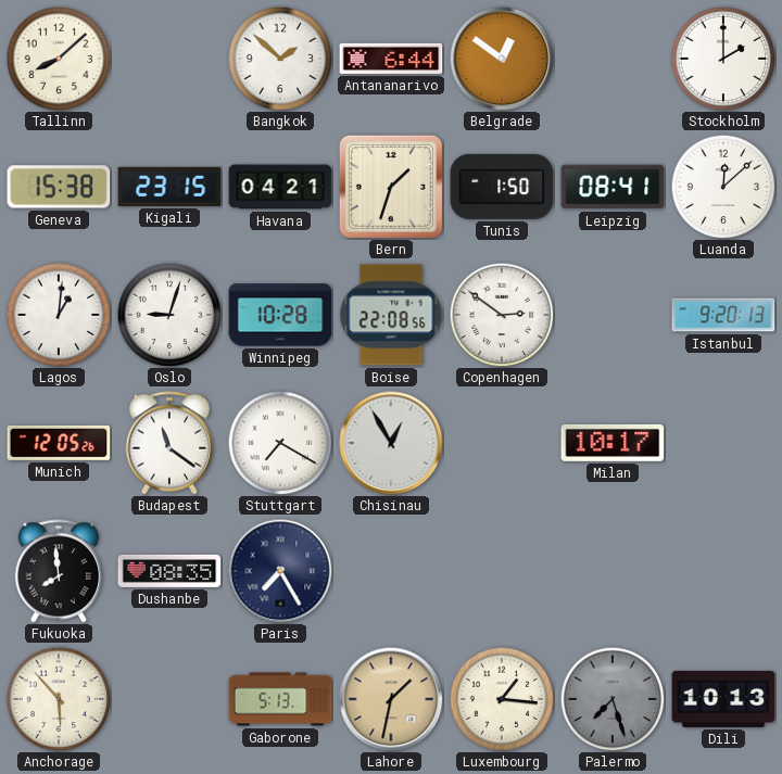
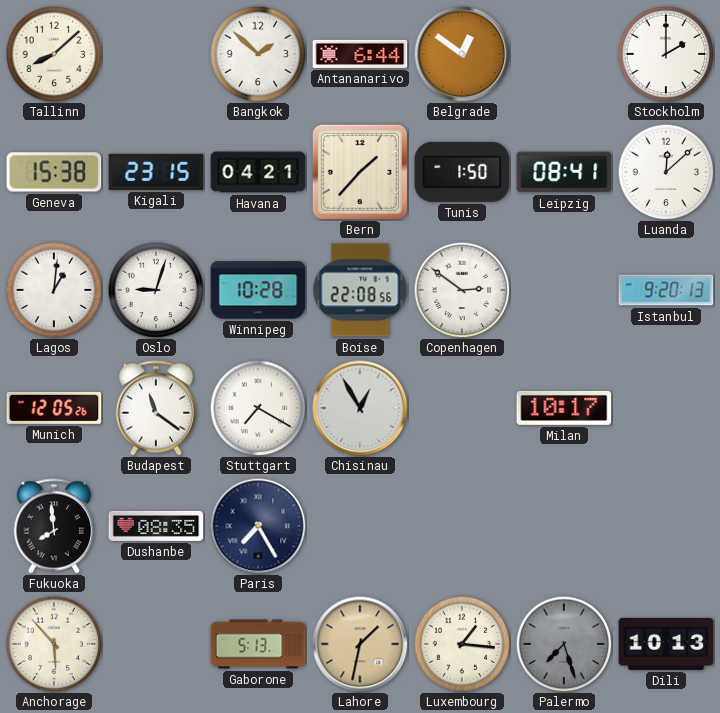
Bern: 1:33 -> 1:37 (360, 172)
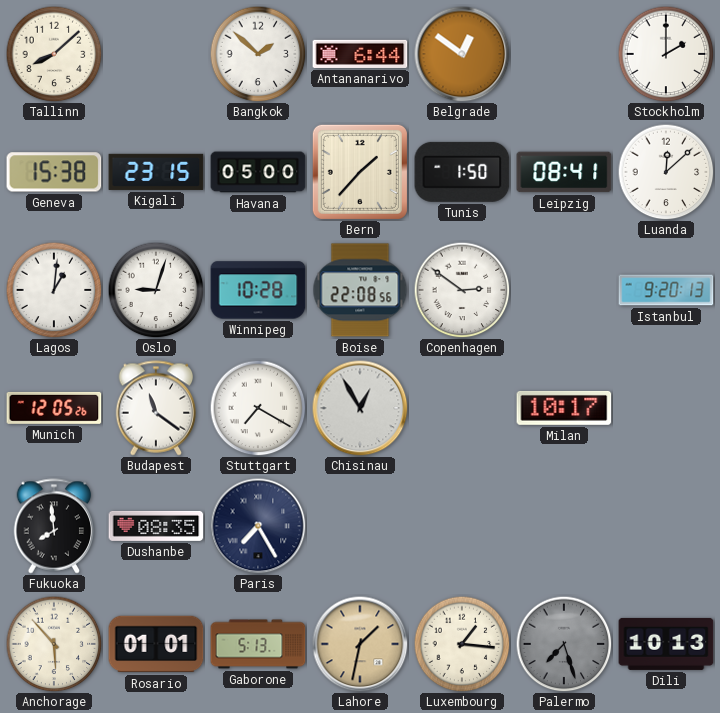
Havana: 04:21 -> 05:00 (258, 172)
Rosario: none -> 01:01 (156, 644)
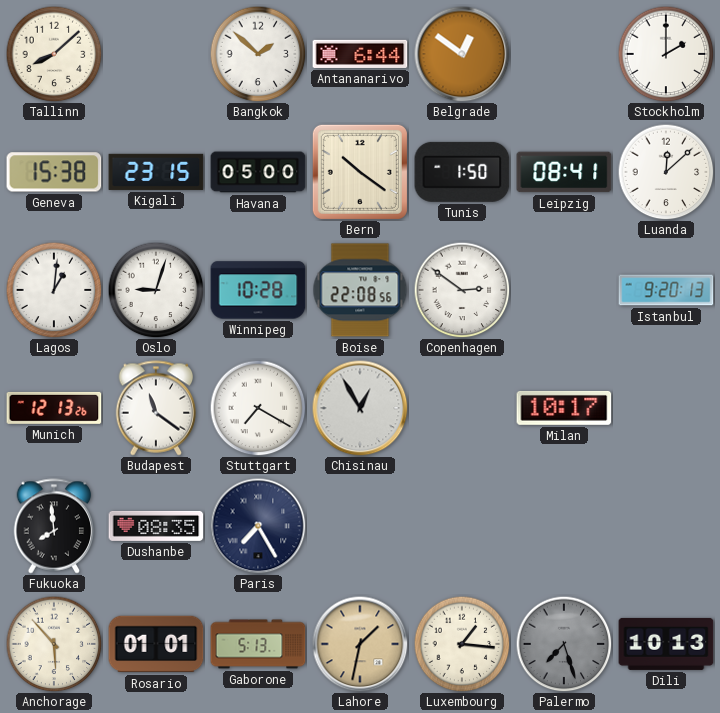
Bern: 1:37 -> 10:21 (360, 172)
Munich: 12:05 -> 12:13 (54, 408)
